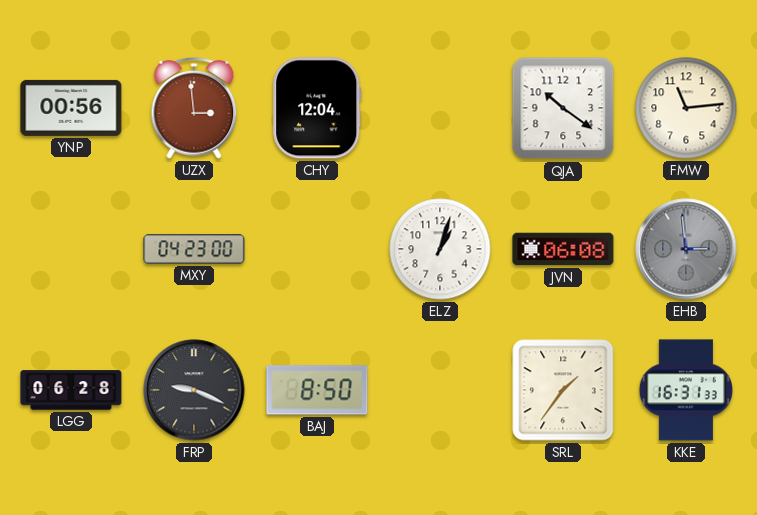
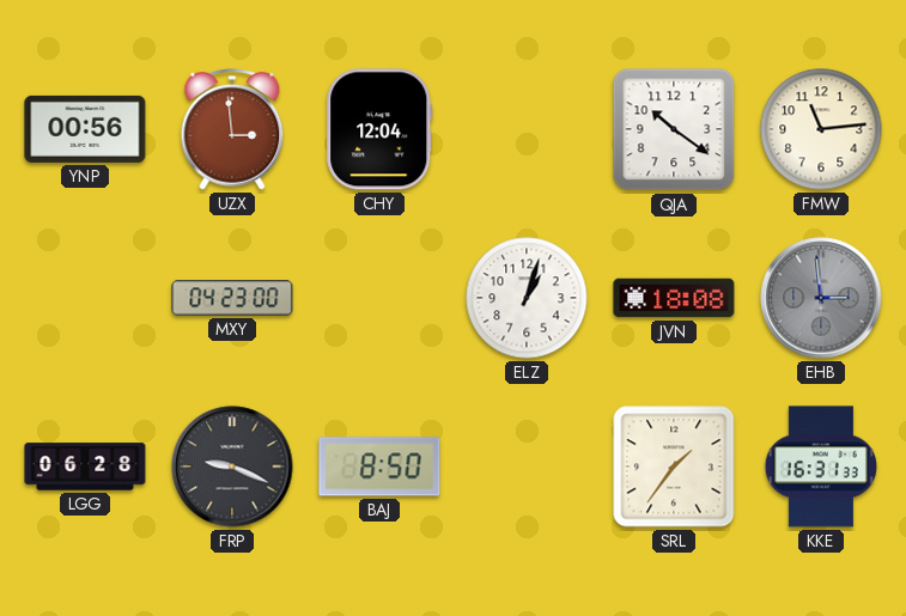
JVN: 06:08 -> 18:08 (674, 298)
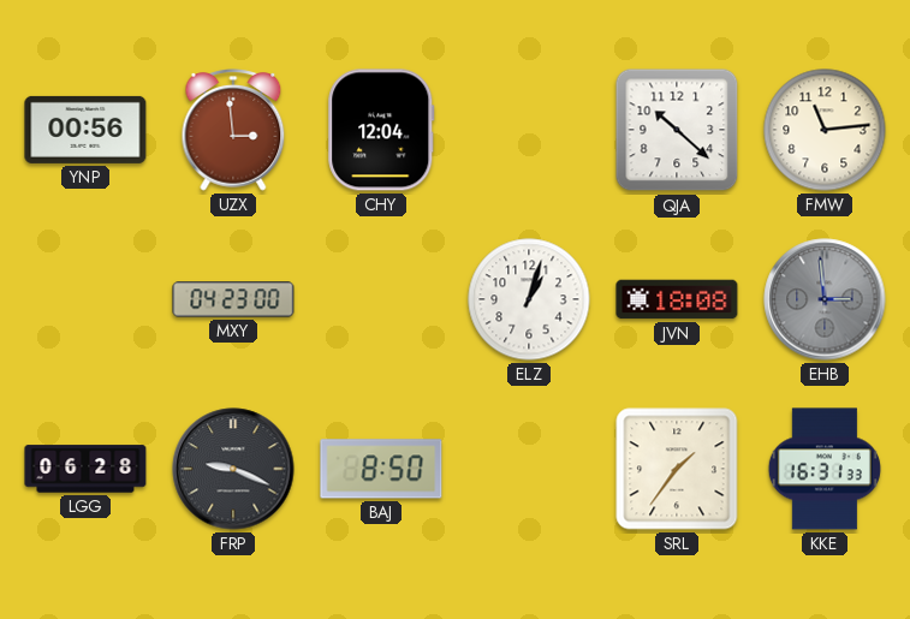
QJA: 10:21 -> 10:22 (677, 130)
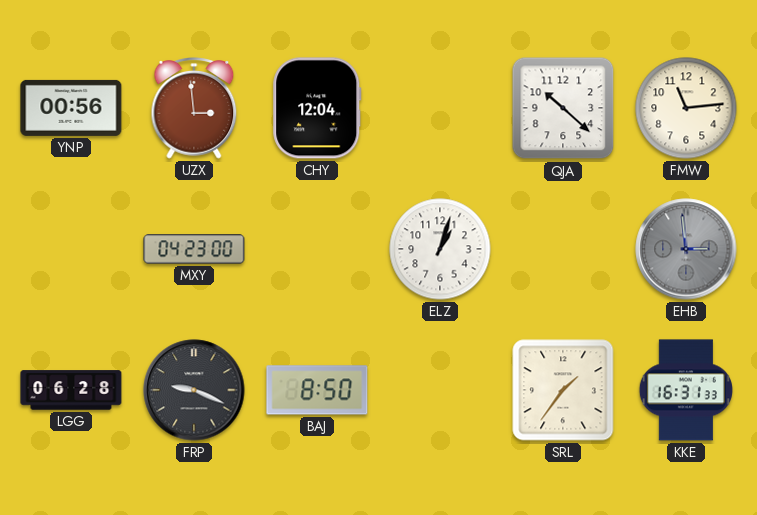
JVN: 18:08 -> none (677, 299)
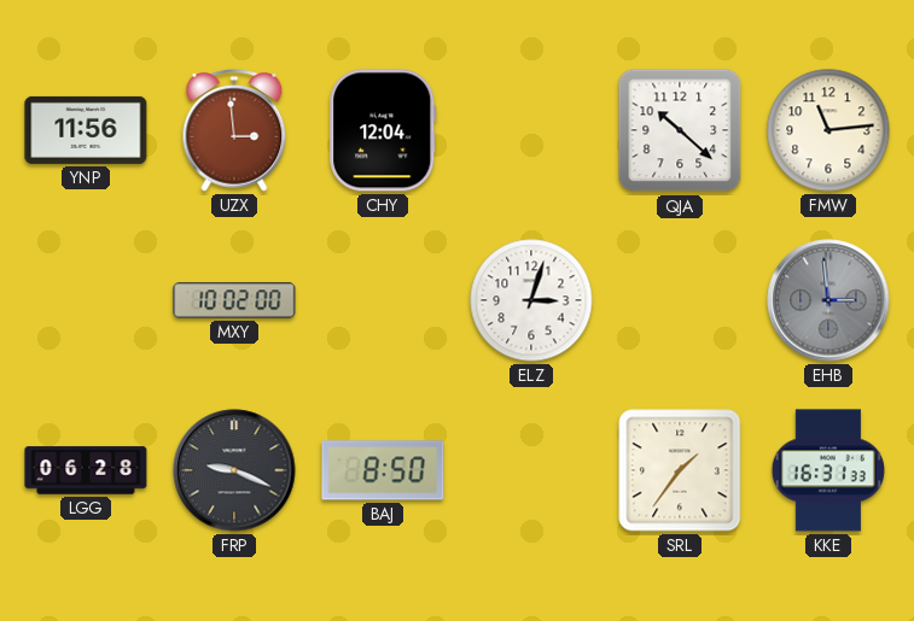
YNP: 00:56 -> 11:56 (86, 130)
MXY: 04:23 -> 10:02 (234, 300)
ELZ: 1:03 -> 3:03 (531, 300)
